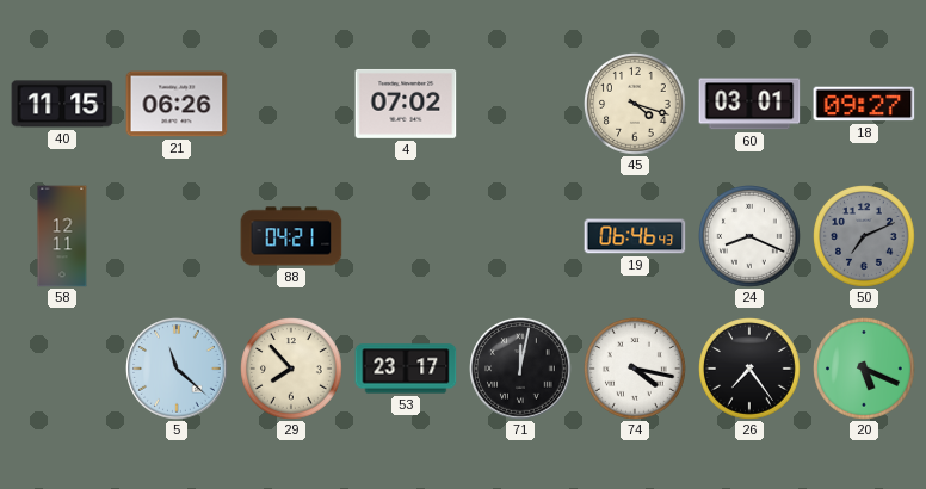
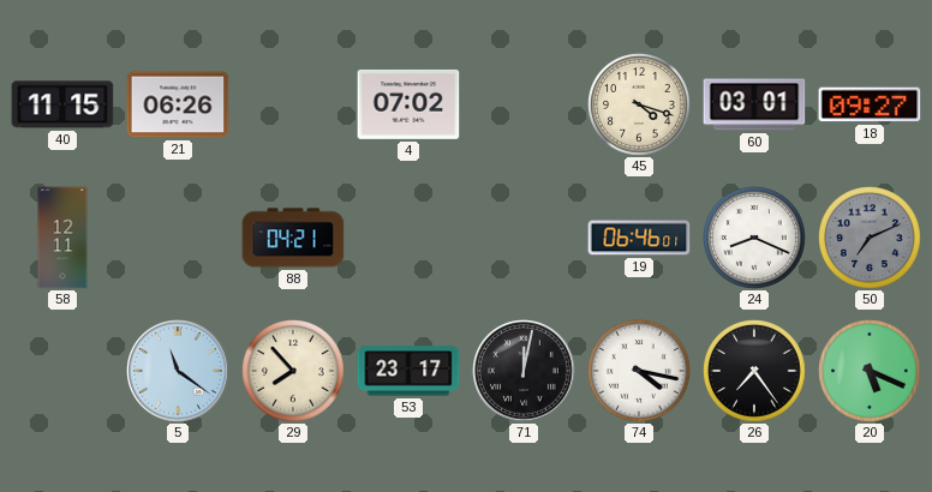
19: 06:46:43 -> 06:46:01 (639, 238)
5: 11:22 -> 11:21 (178, 371)
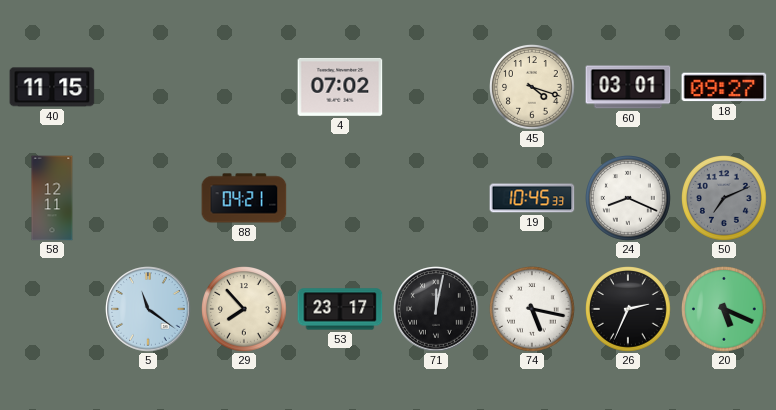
21: 06:26 -> none (178, 104)
19: 06:46 -> 10:45 (532, 198)
74: 4:17 -> 5:17 (533, 310)
26: 7:24 -> 2:34 (629, 310)
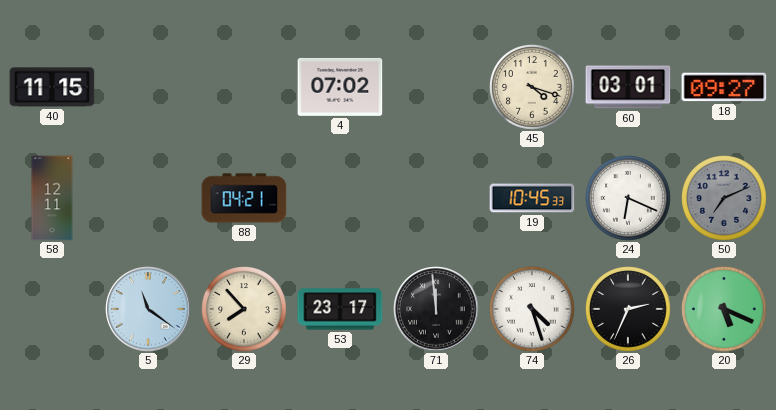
24: 8:19 -> 6:19 (629, 199)
71: 12:02 -> 11:59 (436, 309)
74: 5:17 -> 4:27 (533, 310)
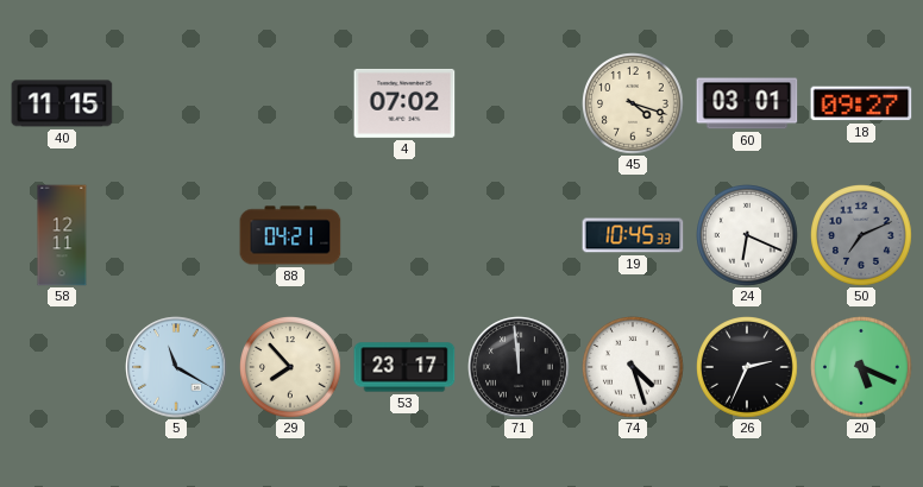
5: 11:21 -> 11:20 (176, 367)
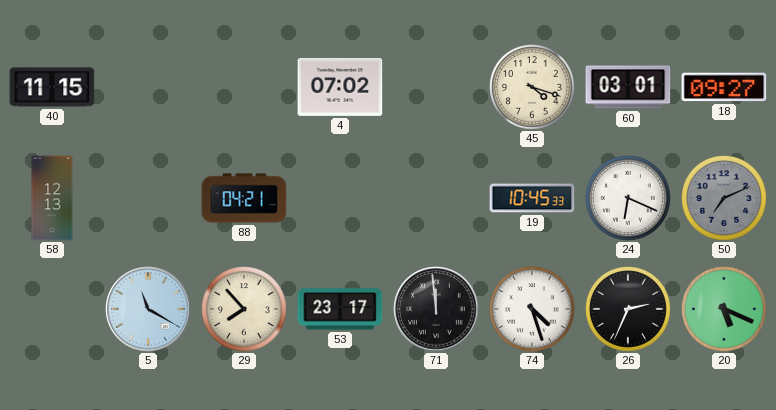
58: 12:11 -> 12:13 (52, 198)
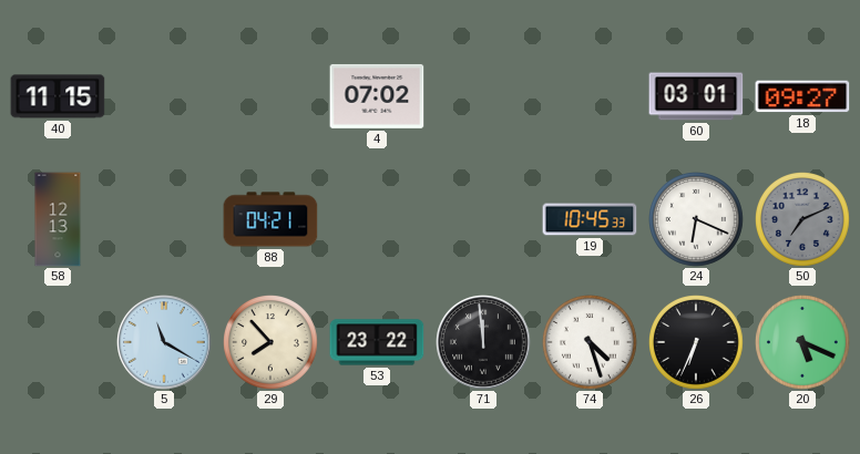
45: 4:18 -> none (533, 88)
53: 23:17 -> 23:22 (377, 342)
26: 2:34 -> 6:34 (697, 343)
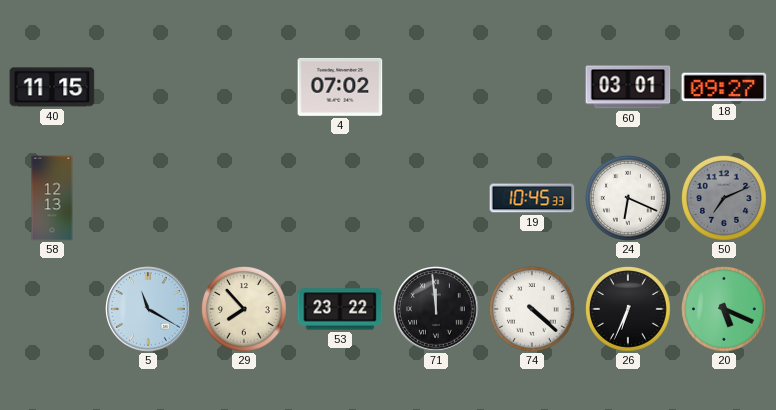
88: 04:21 -> none (270, 219)
74: 4:27 -> 4:22 (533, 310)
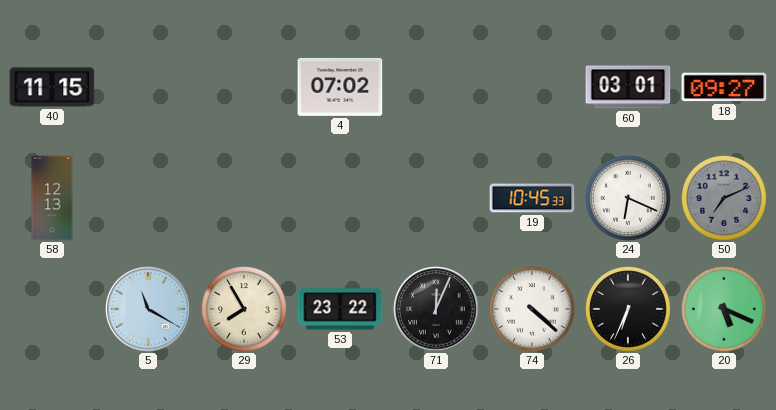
29: 7:53 -> 7:55 (245, 310)
71: 11:59 -> 12:04 (436, 309)
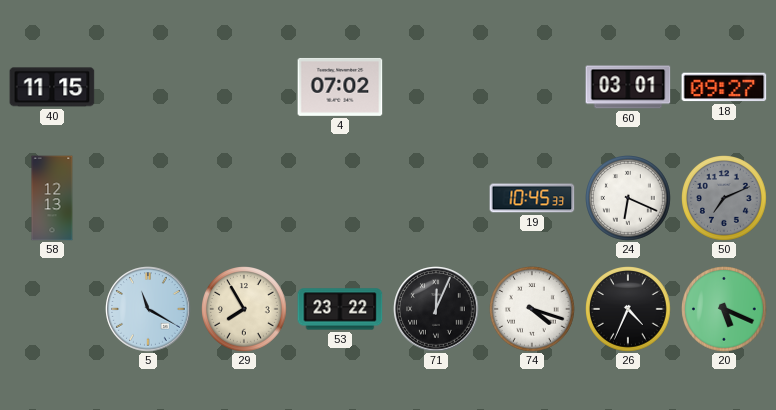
74: 4:22 -> 4:18 (533, 310)
26: 6:34 -> 4:34 (629, 310)
